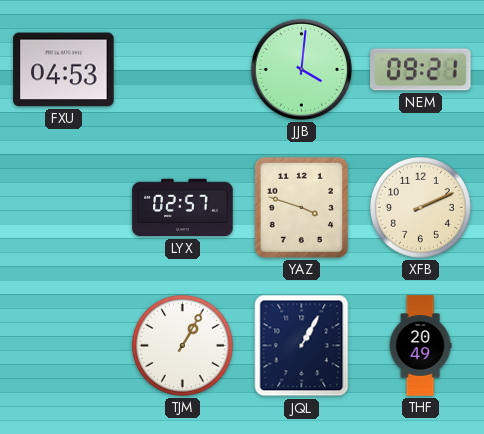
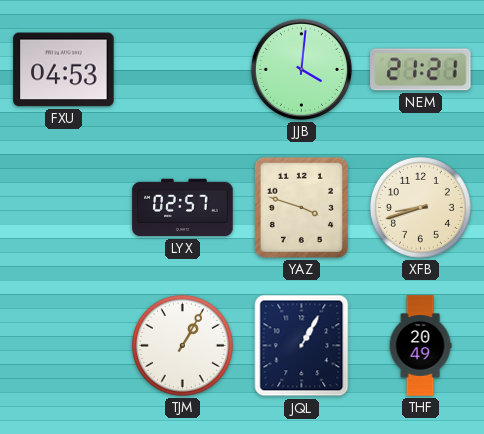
NEM: 09:21 -> 21:21 (421, 70)
XFB: 2:11 -> 8:42 (420, 207)
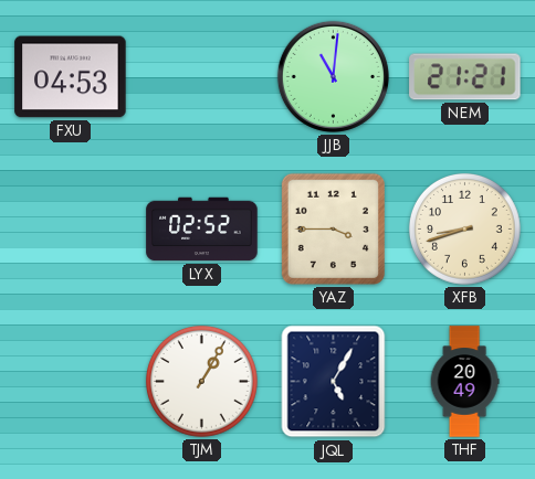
JJB: 4:01 -> 11:01 (333, 76)
LYX: 02:57 -> 02:52 (202, 230)
YAZ: 3:48 -> 3:45 (333, 228)
JQL: 1:05 -> 5:05 (334, 382)
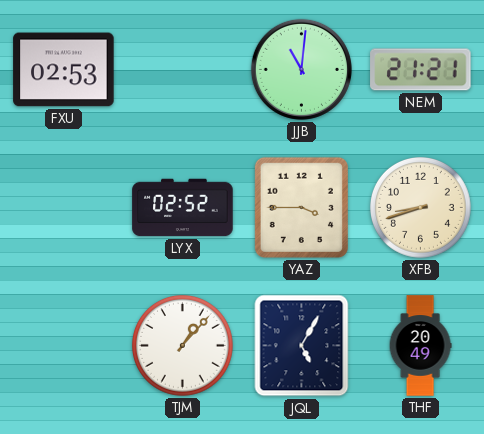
FXU: 04:53 -> 02:53 (64, 70)
TJM: 1:05 -> 1:07 (182, 345)
